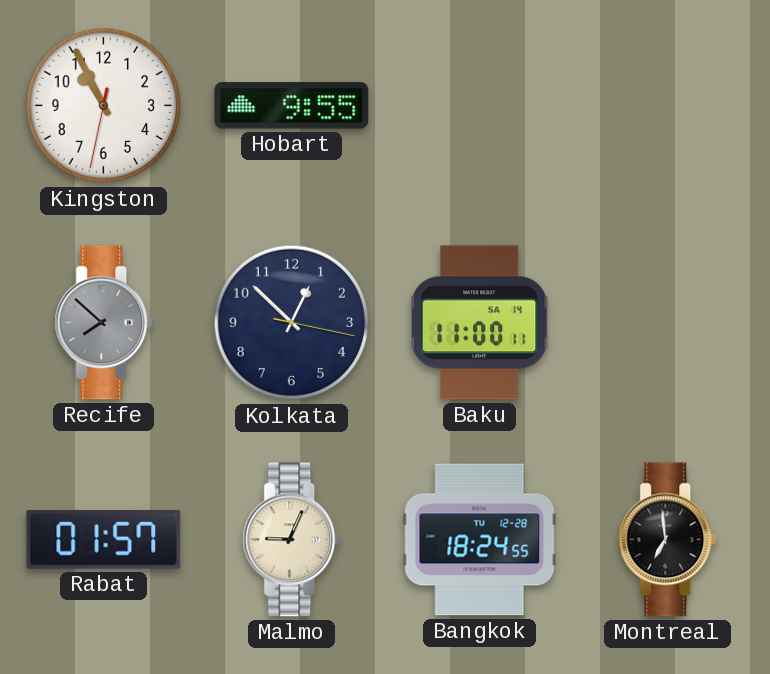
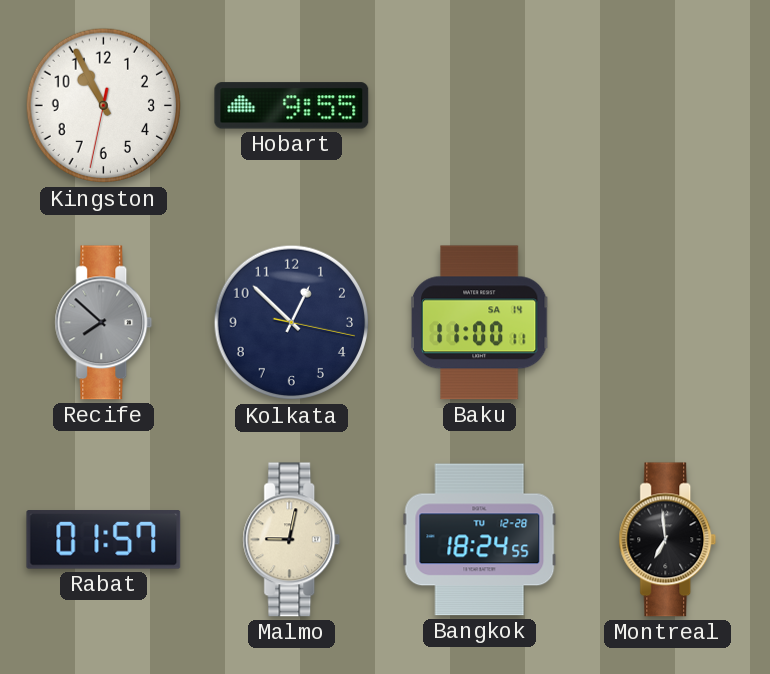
Malmo: 9:04 -> 9:02 (292, 540)
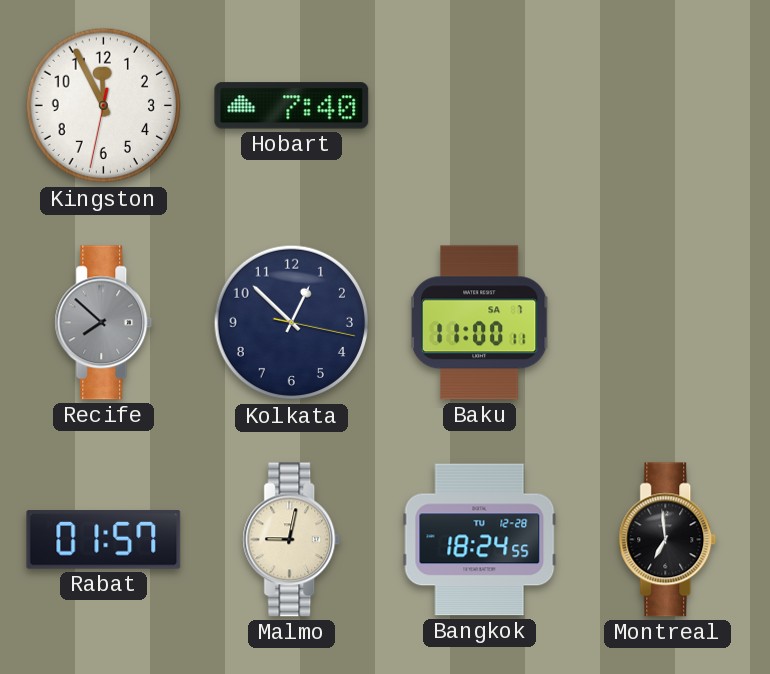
Kingston: 10:55 -> 11:55 (104, 106)
Hobart: 9:55 -> 7:40 (292, 106)
Baku date: SA 14 -> SA 7 (479, 323)
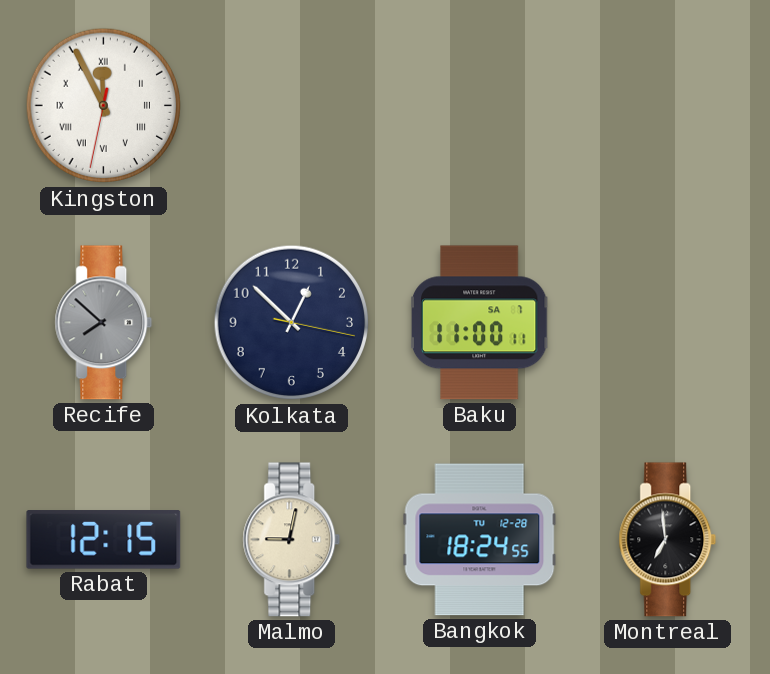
Kingston numerals: Arabic -> Roman (104, 106)
Hobart: 7:40 -> none (292, 106)
Rabat: 01:57 -> 12:15 (104, 540)
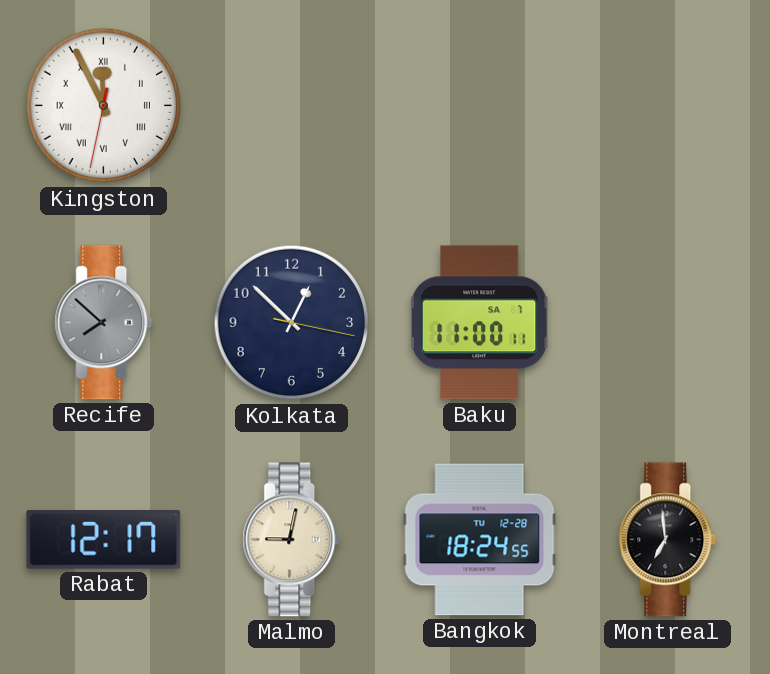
Rabat: 12:15 -> 12:17 (104, 540)
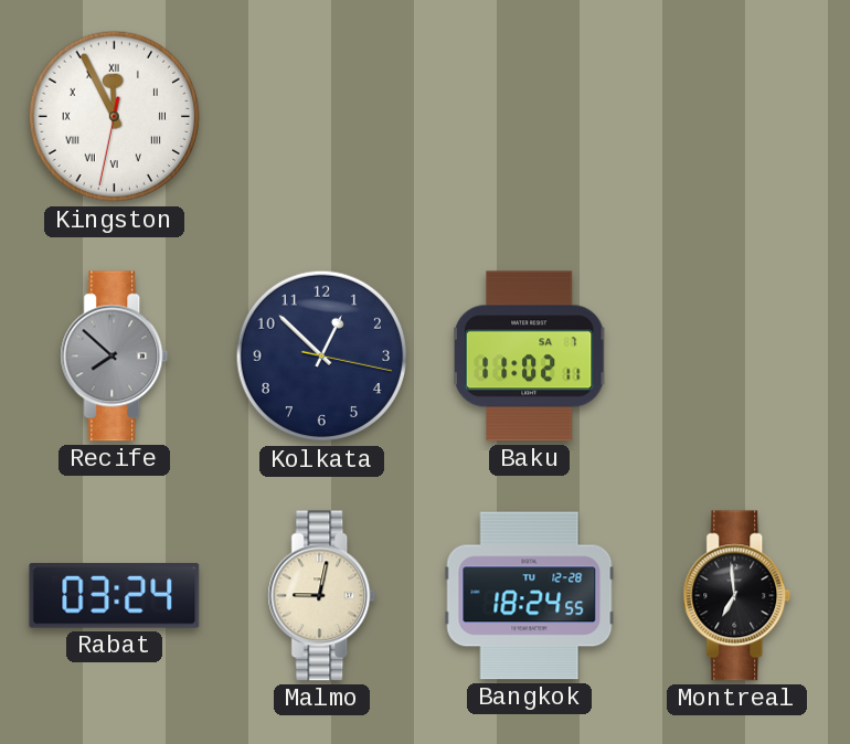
Baku: 11:00 -> 11:02 (529, 357)
Rabat: 12:17 -> 03:24 (115, 596)
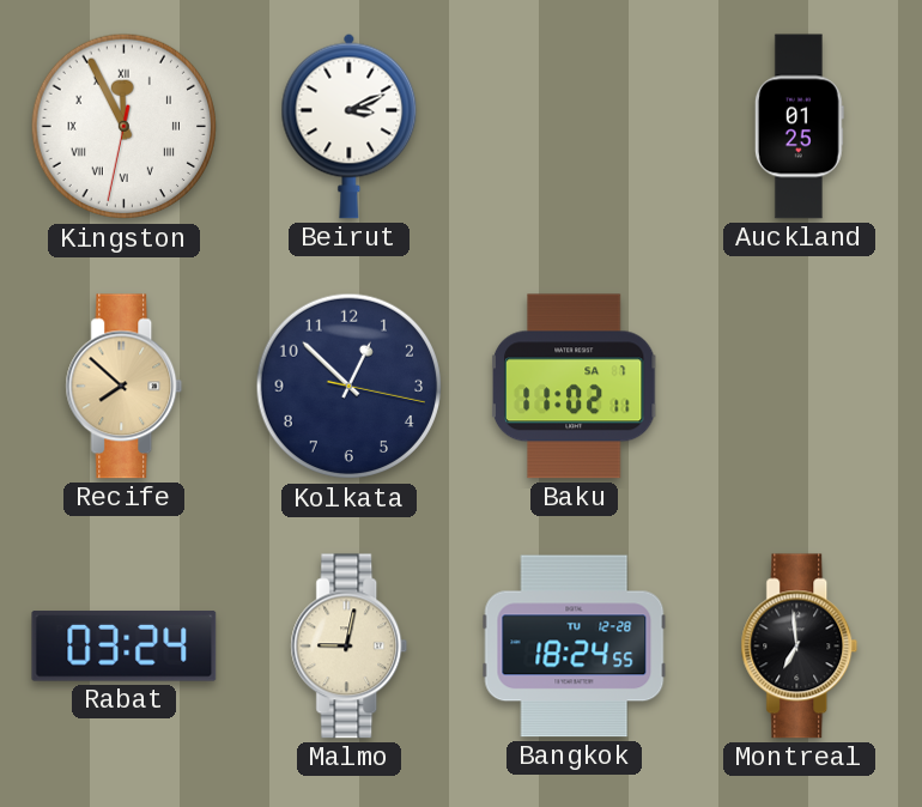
Beirut: none -> 3:11 (350, 126)
Auckland: none -> 01:25 (799, 127)
Recife dial: grey -> champagne (125, 387)
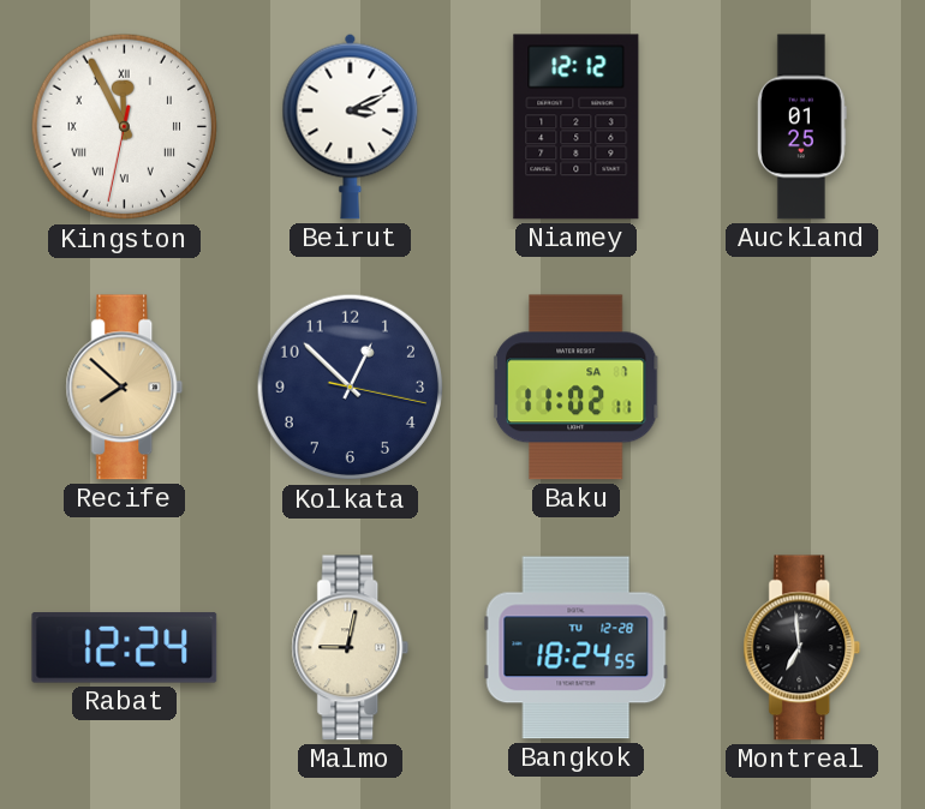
Niamey: none -> 12:12 (577, 127)
Rabat: 03:24 -> 12:24 (125, 648)
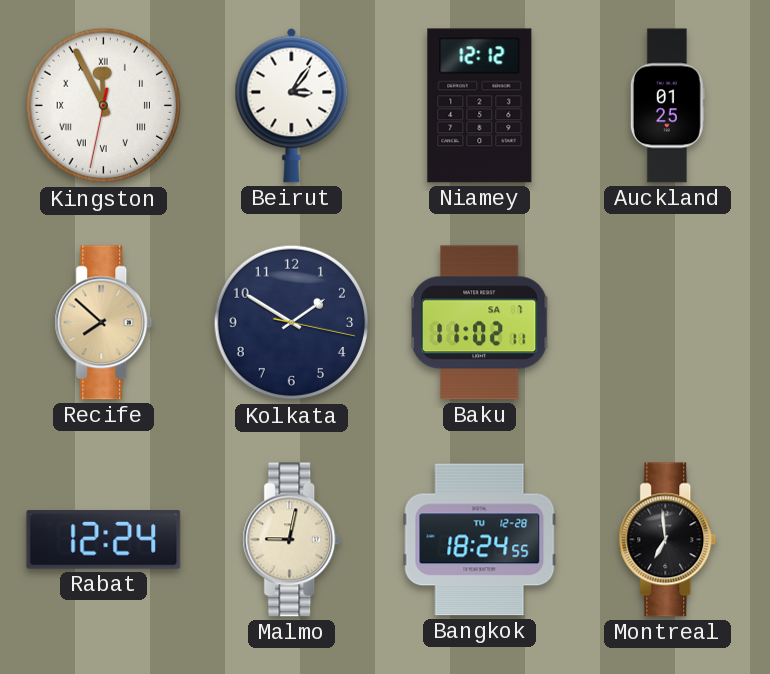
Beirut: 3:11 -> 3:06 (292, 105)
Kolkata: 12:52 -> 1:50 (292, 323)
